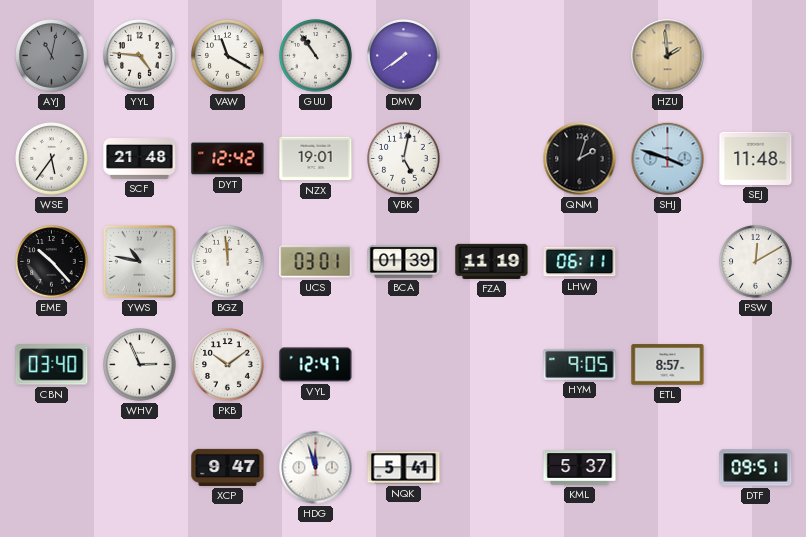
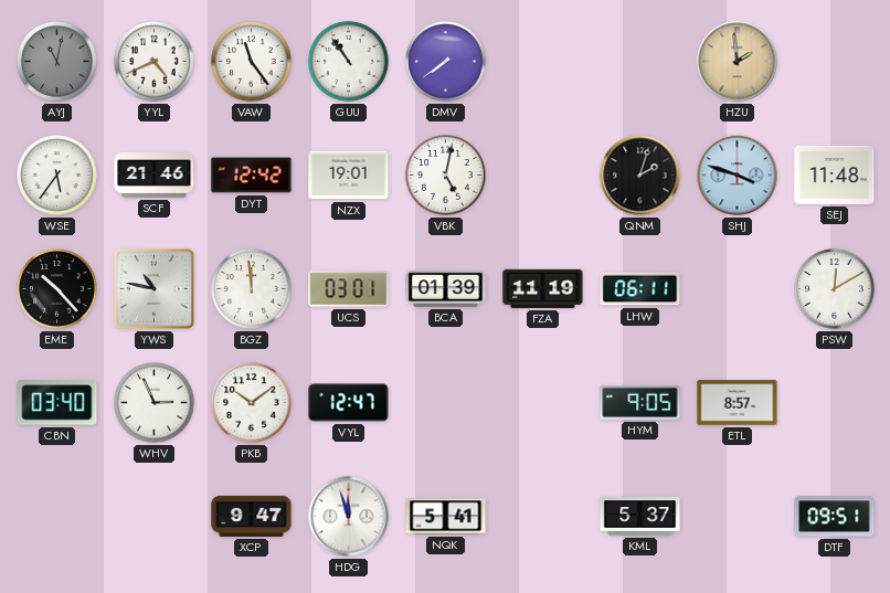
YYL: 4:46 -> 4:41 (155, 62)
VAW: 11:20 -> 11:24 (252, 62)
SCF: 21:48 -> 21:46 (155, 176)
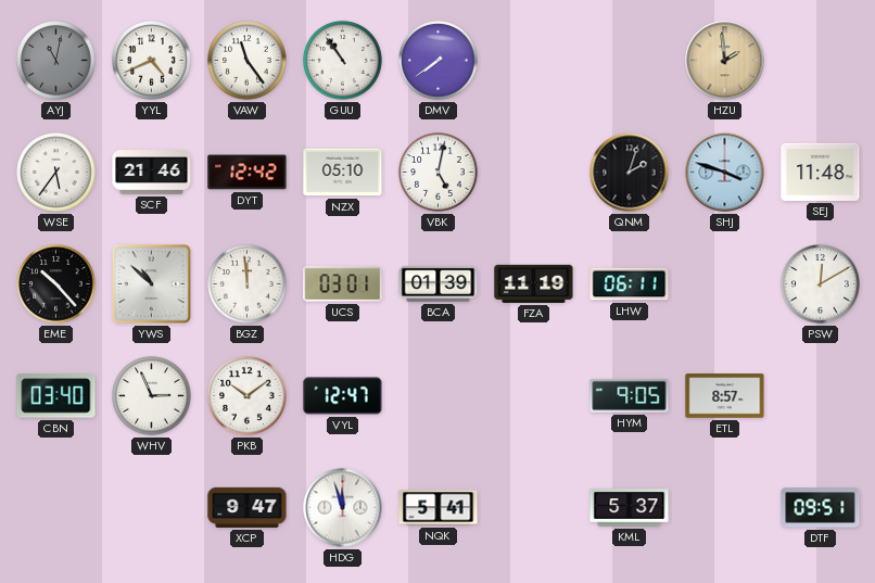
NZX: 19:01 -> 05:10 (343, 173)
YWS: 10:47 -> 10:52 (151, 283)
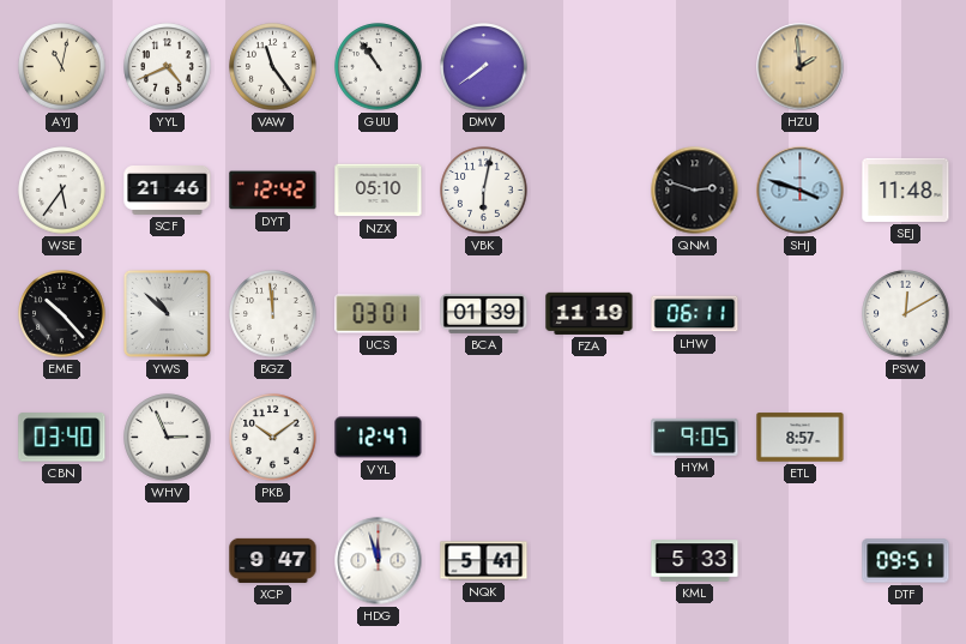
AYJ dial: grey -> cream (62, 67)
VBK: 5:02 -> 6:02 (484, 191)
QNM: 2:03 -> 2:48 (695, 191)
KML: 5:37 -> 5:33 (695, 561)
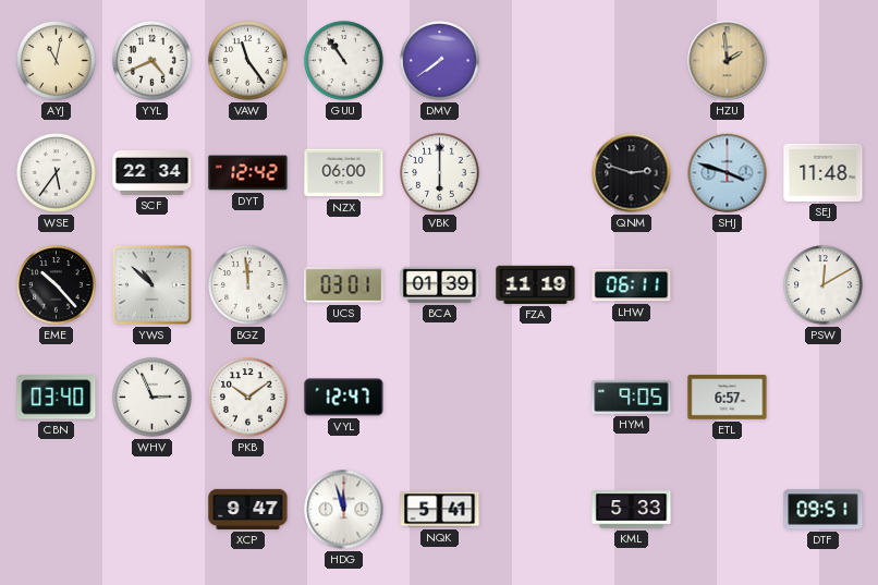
SCF: 21:46 -> 22:34 (153, 173)
NZX: 05:10 -> 06:00 (344, 173)
VBK: 6:02 -> 6:00 (440, 173)
ETL: 8:57 -> 6:57 (728, 398)
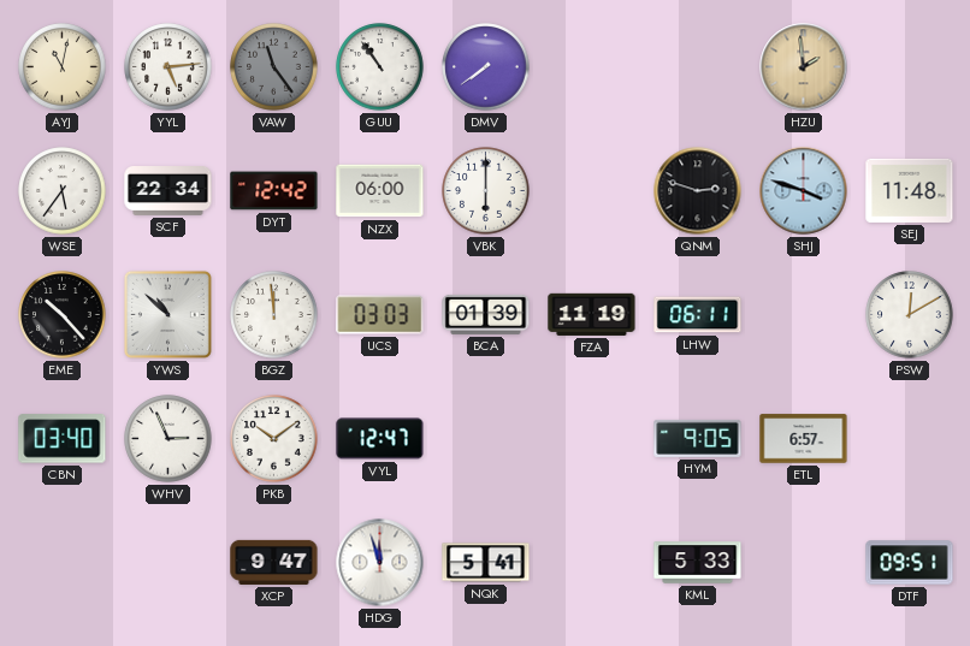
YYL: 4:41 -> 5:14 (168, 67)
VAW dial: white -> grey (274, 67)
UCS: 03:01 -> 03:03 (380, 315)
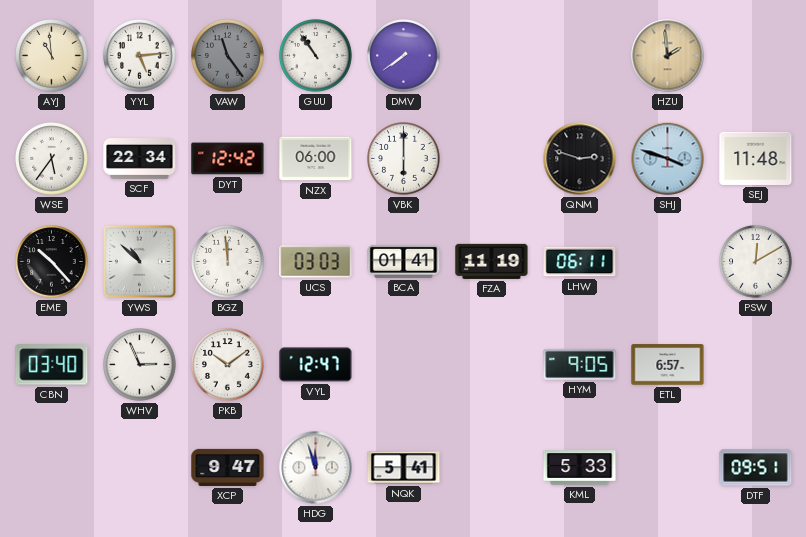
AYJ: 11:02 -> 10:59 (52, 56)
BCA: 01:39 -> 01:41 (404, 261)
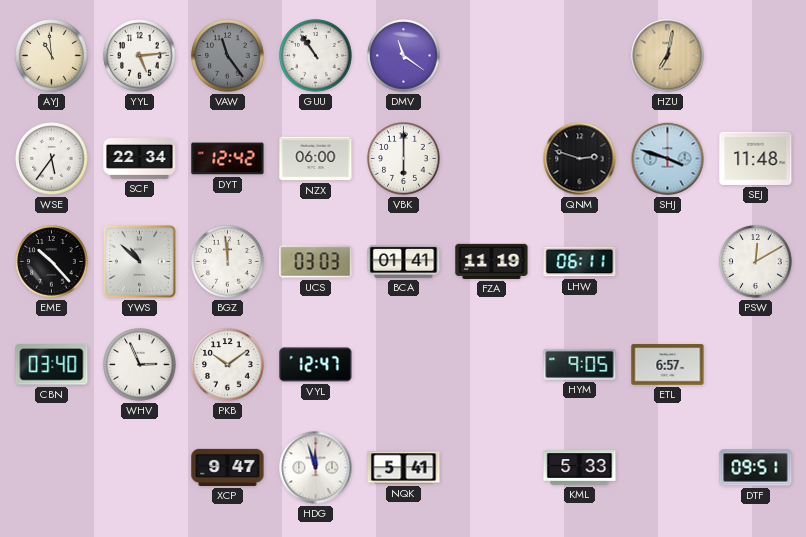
DMV: 7:39 -> 11:21 (404, 56)
HZU: 1:59 -> 7:02 (668, 56)
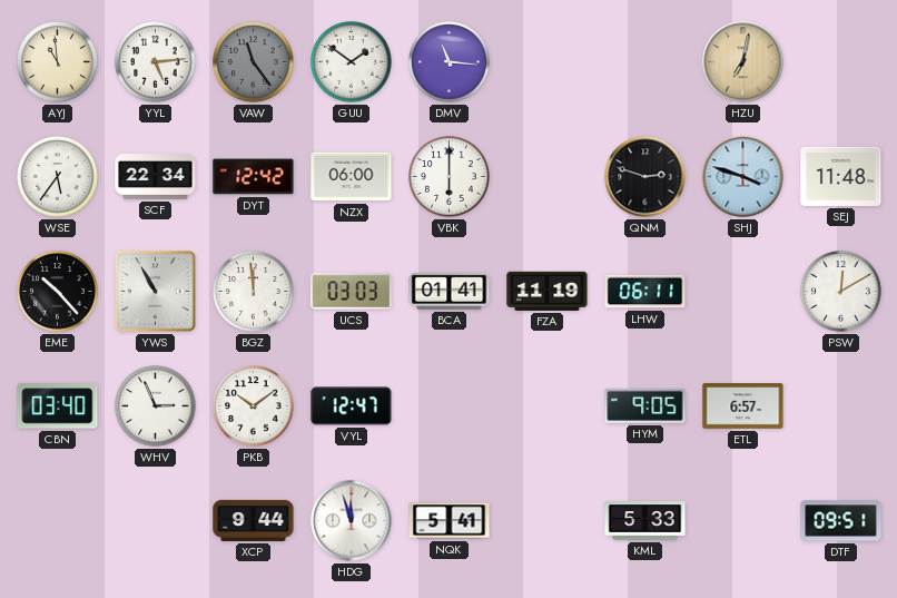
GUU: 10:54 -> 1:51 (352, 62)
DMV: 11:21 -> 11:16 (450, 62)
YWS: 10:52 -> 10:55 (155, 291)
XCP: 9:47 -> 9:44 (254, 520)
